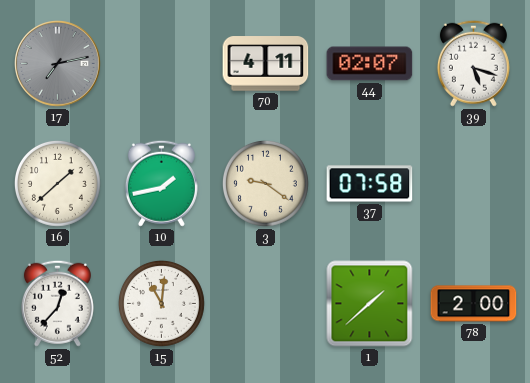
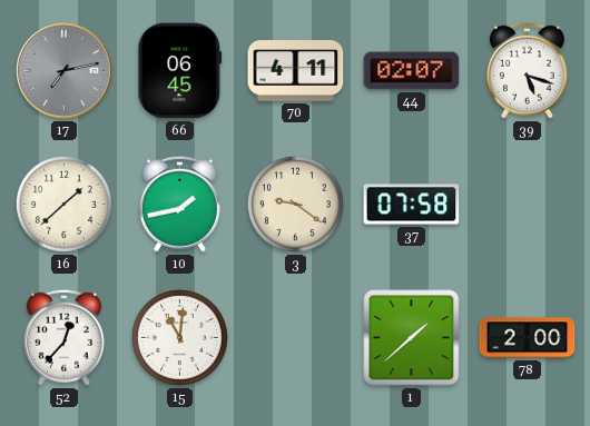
66: none -> 06:45 (180, 71)
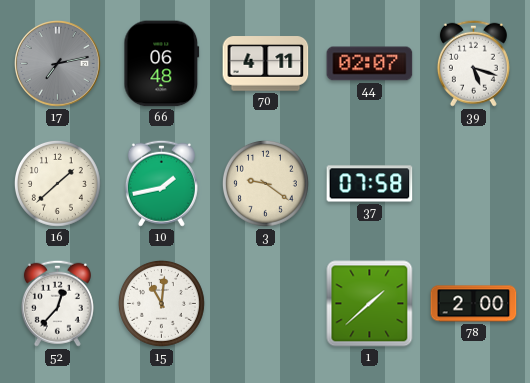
66: 06:45 -> 06:48 (162, 64)
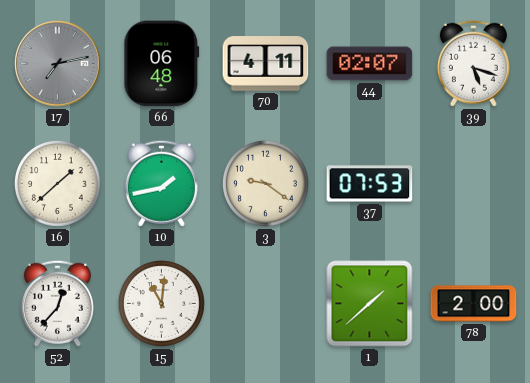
37: 07:58 -> 07:53 (370, 184)
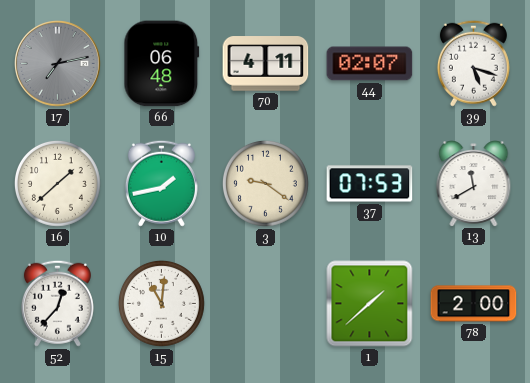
13: none -> 11:40 (474, 184)
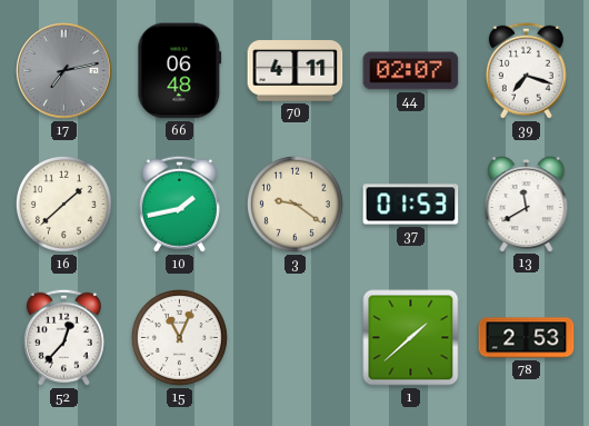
39: 5:18 -> 7:18 (526, 70)
37: 07:53 -> 01:53 (411, 205)
15: 11:01 -> 11:04 (179, 337)
78: 2:00 -> 2:53 (527, 338)
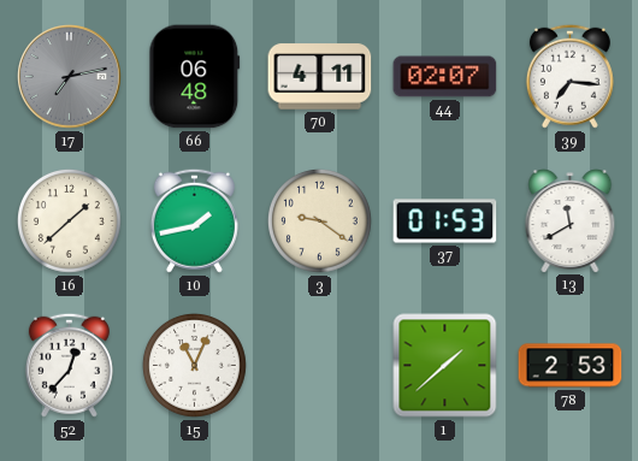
39: 7:18 -> 7:16 (569, 76)
